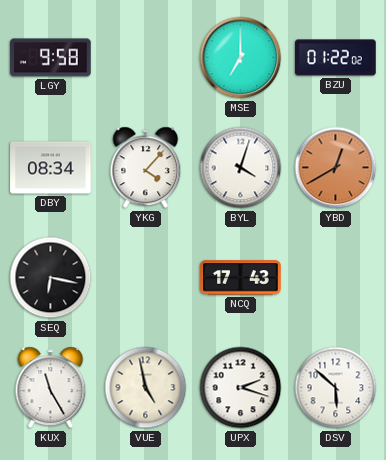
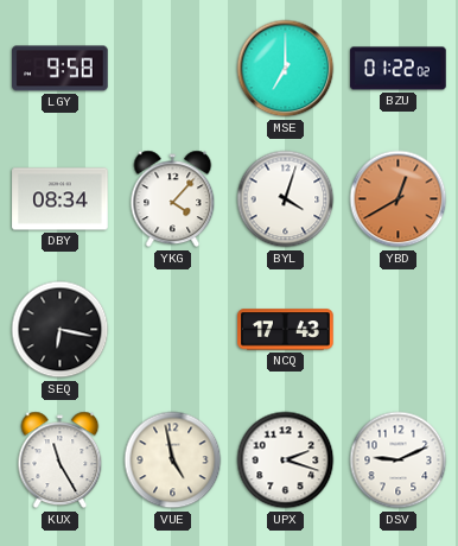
DSV: 5:52 -> 9:11 (399, 461)
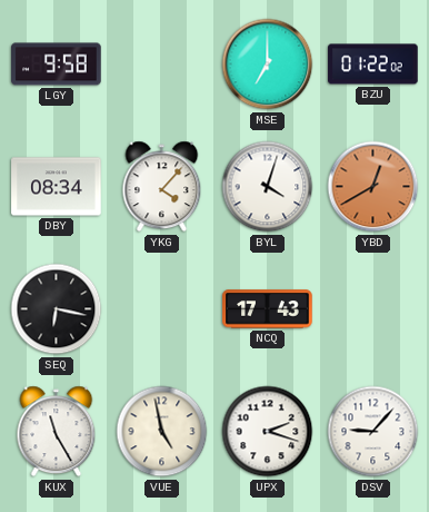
DSV: 9:11 -> 9:07 (373, 432)
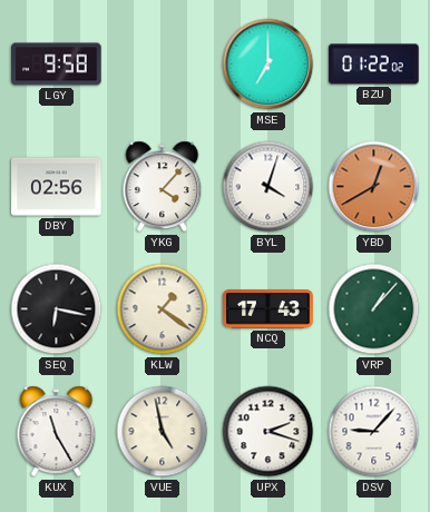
DBY: 08:34 -> 02:56 (57, 187)
KLW: none -> 1:21 (163, 309)
VRP: none -> 1:07 (374, 309)
